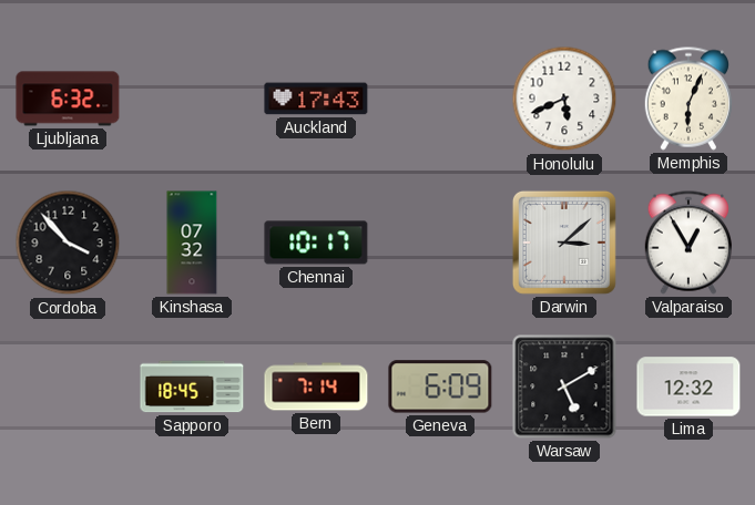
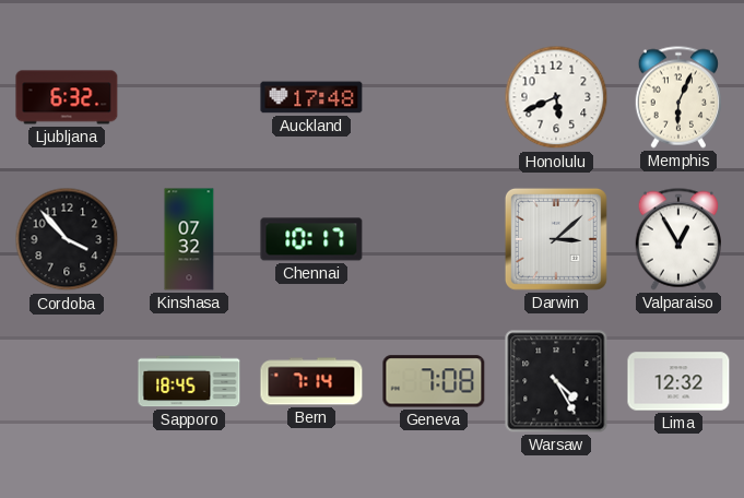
Auckland: 17:43 -> 17:48 (311, 97)
Geneva: 6:09 -> 7:08 (434, 381)
Warsaw: 5:10 -> 4:25 (556, 381)
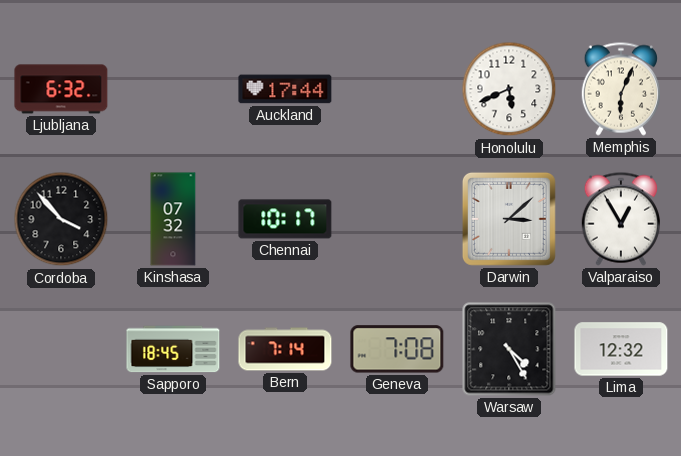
Auckland: 17:48 -> 17:44 (285, 89)
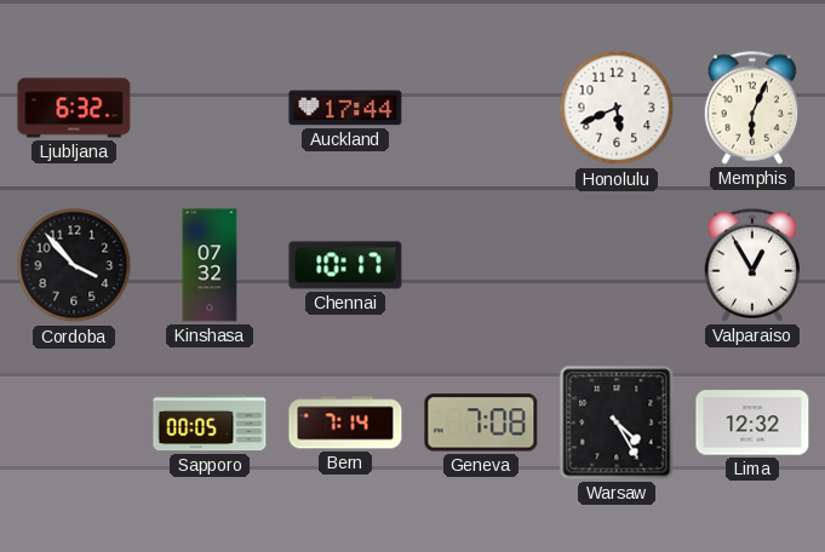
Darwin: 3:08 -> none (509, 219)
Sapporo: 18:45 -> 00:05 (210, 422)
